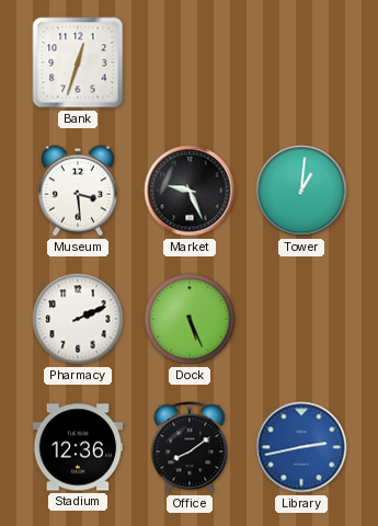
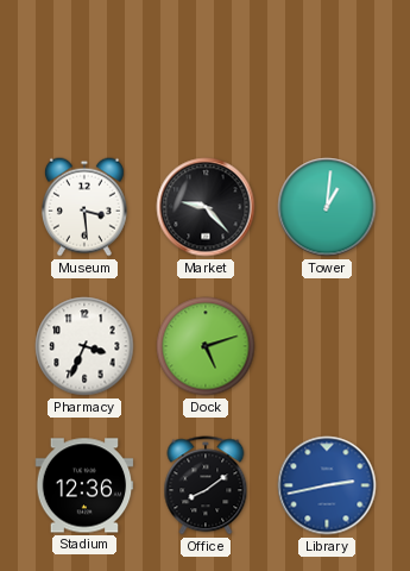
Bank: 12:33 -> none (78, 62)
Market: 9:26 -> 9:23 (206, 207)
Pharmacy: 2:11 -> 3:34 (84, 346)
Dock: 5:26 -> 5:12 (206, 346)
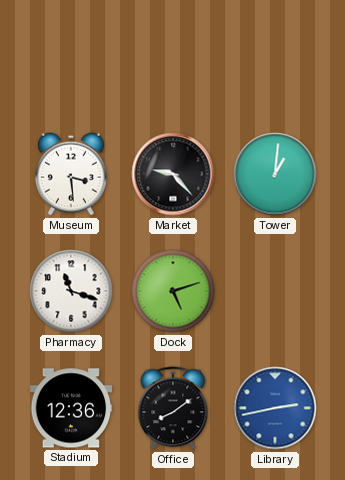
Pharmacy: 3:34 -> 11:18 (71, 291)
